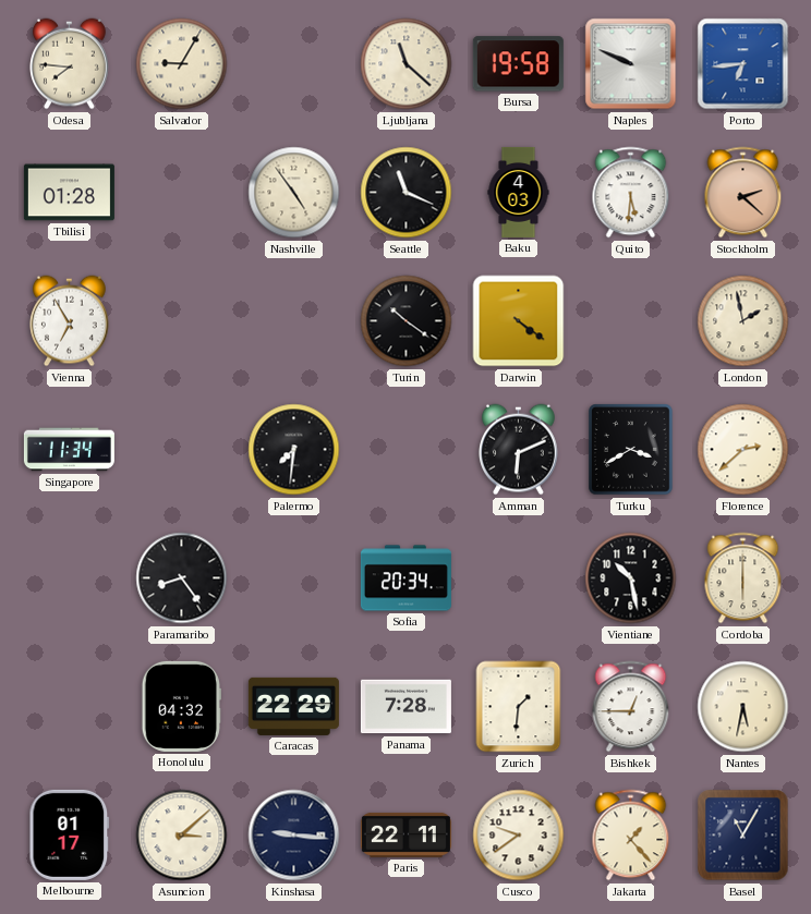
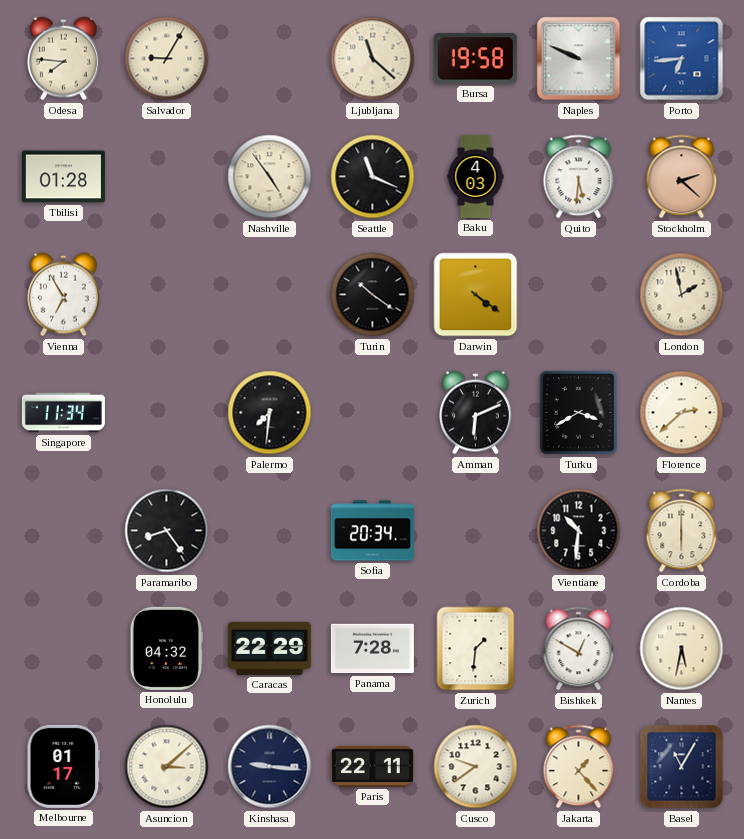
Vientiane: 10:28 -> 10:31 (579, 531)
Bishkek: 12:45 -> 12:50 (579, 649)
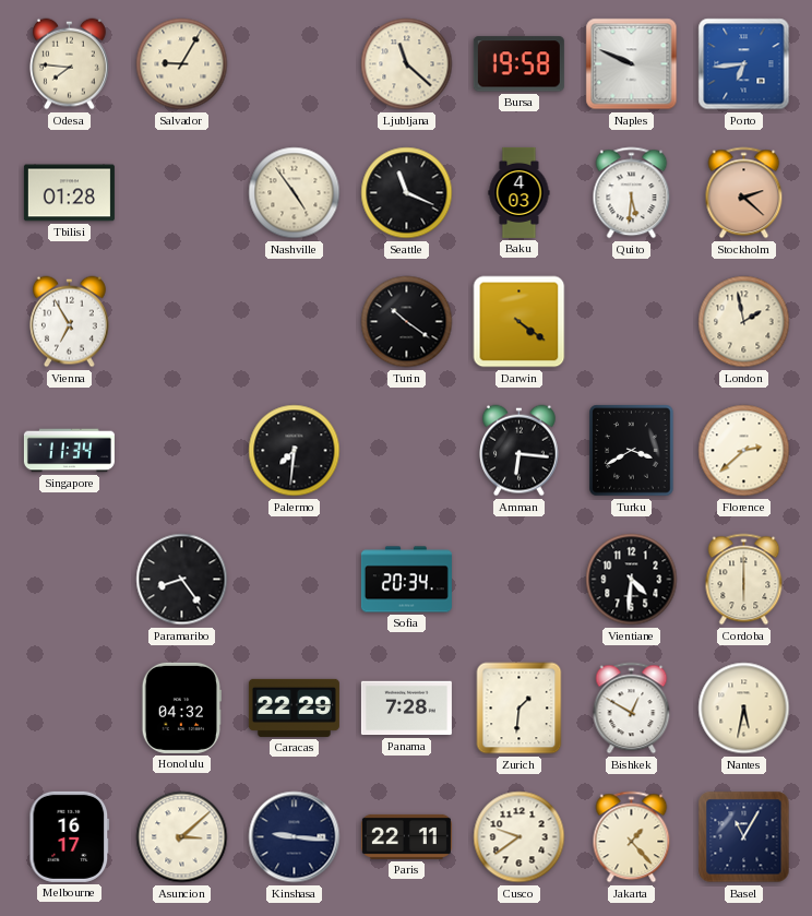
Amman: 6:11 -> 6:16 (520, 451)
Vientiane: 10:31 -> 4:31 (632, 580)
Melbourne: 01:17 -> 16:17 (70, 836)
